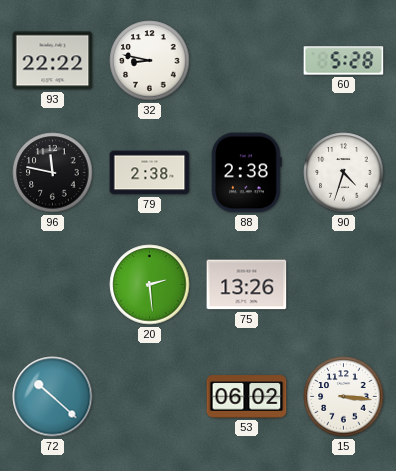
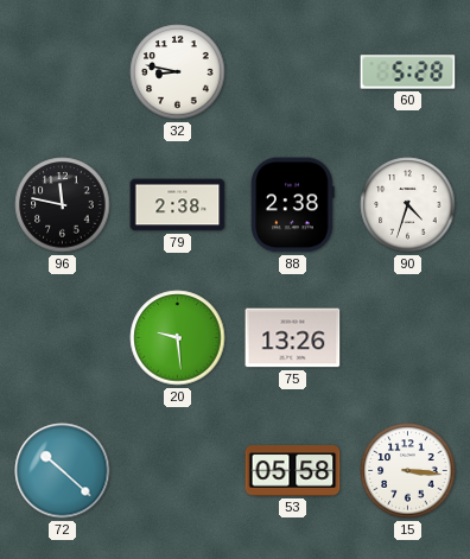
93: 22:22 -> none (53, 61)
20: 2:29 -> 9:29 (178, 338)
53: 06:02 -> 05:58 (293, 471)
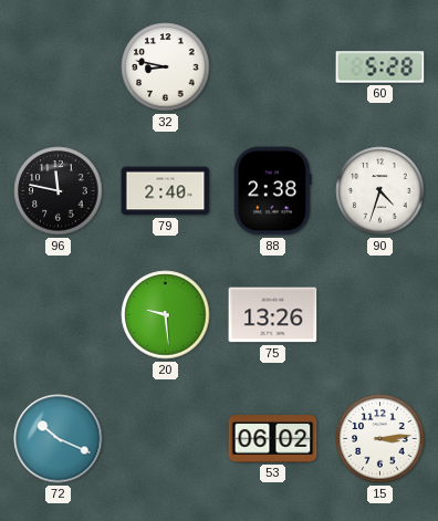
79: 2:38 -> 2:40 (166, 191)
72: 10:22 -> 10:19 (59, 439)
53: 05:58 -> 06:02 (273, 439)
15: 3:16 -> 3:14 (380, 439)
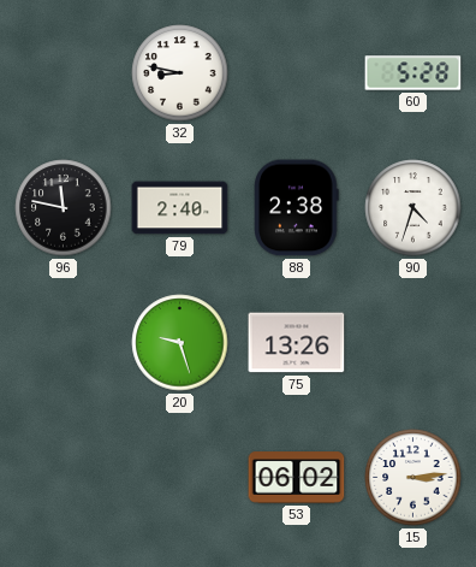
20: 9:29 -> 9:27 (180, 343)
72: 10:19 -> none (59, 439)
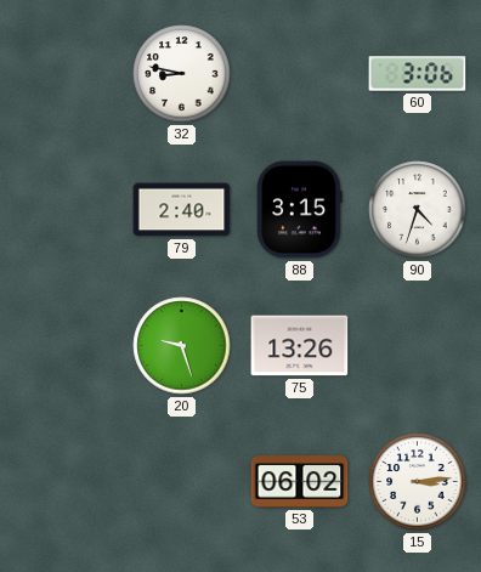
60: 5:28 -> 3:06 (418, 74)
96: 11:47 -> none (64, 208)
88: 2:38 -> 3:15 (300, 210)
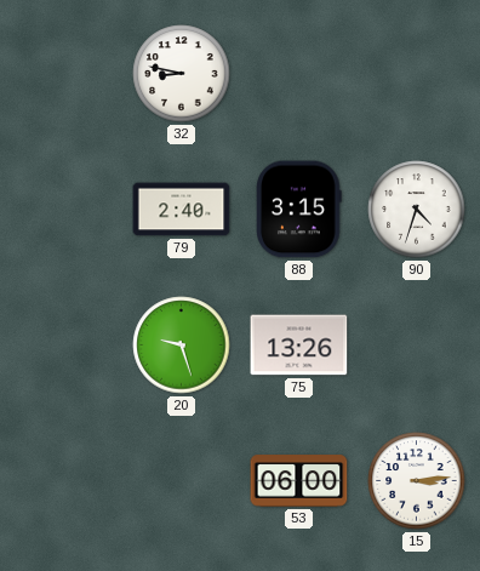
60: 3:06 -> none (418, 74)
53: 06:02 -> 06:00 (299, 481)
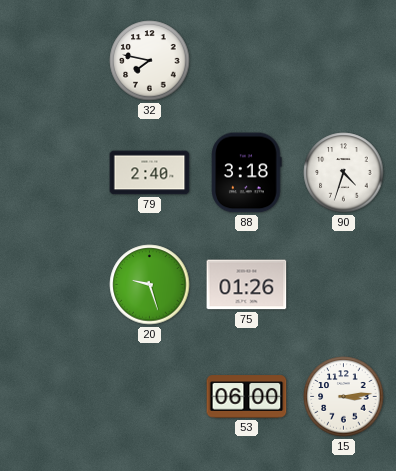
32: 8:47 -> 7:47 (150, 61)
88: 3:15 -> 3:18 (247, 173)
75: 13:26 -> 01:26 (247, 285)
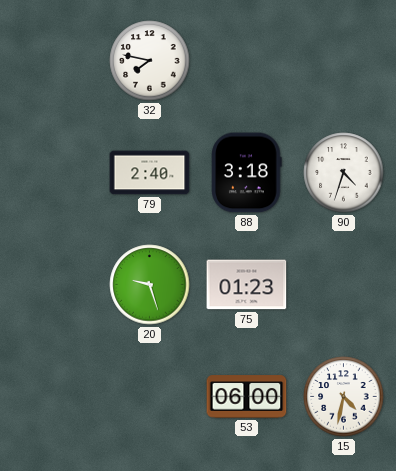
75: 01:26 -> 01:23 (247, 285)
15: 3:14 -> 4:32 (344, 397)
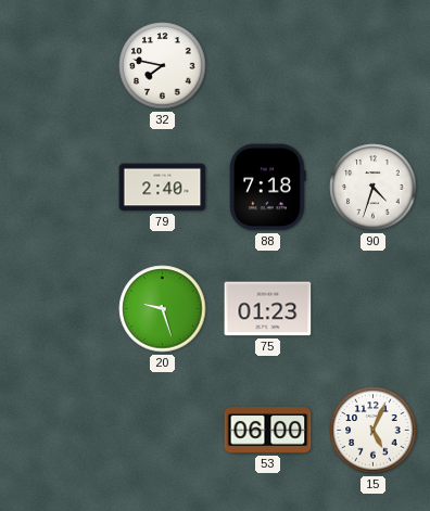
88: 3:18 -> 7:18 (268, 188)
15: 4:32 -> 5:04 (374, 431)
